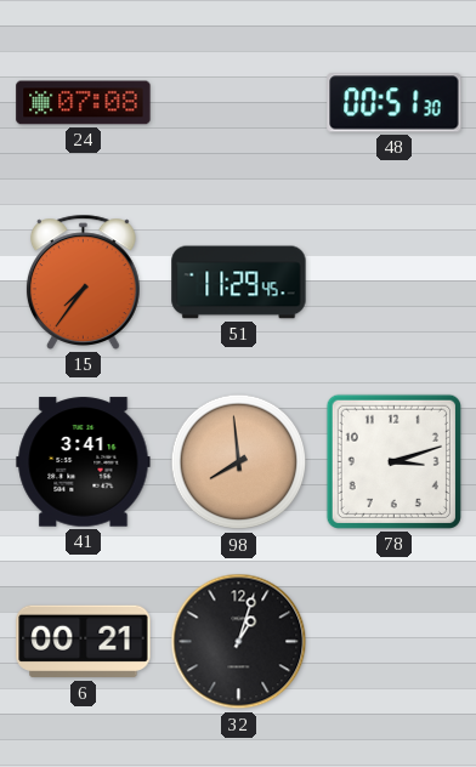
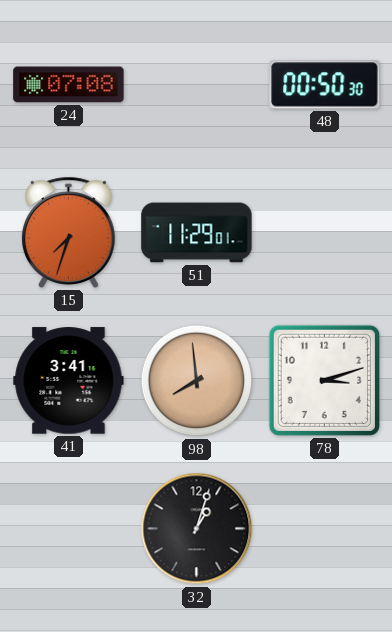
48: 00:51 -> 00:50 (325, 85)
15: 7:36 -> 7:33 (68, 232)
51: 11:29:45 -> 11:29:01 (197, 233)
6: 00:21 -> none (84, 642)
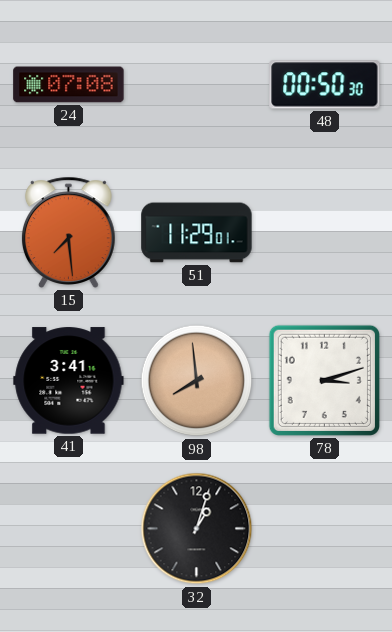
15: 7:33 -> 7:29 (68, 232)
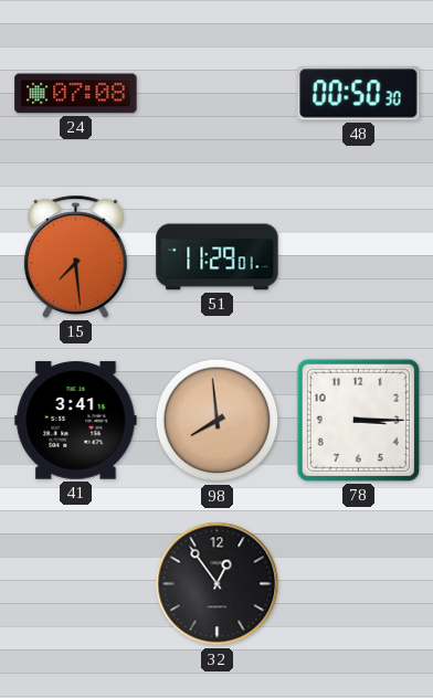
78: 3:12 -> 3:15 (358, 420)
32: 1:03 -> 12:54 (218, 584)
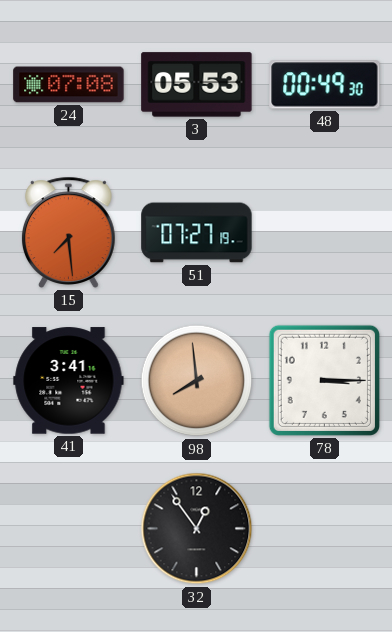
3: none -> 05:53 (197, 85)
48: 00:50 -> 00:49 (325, 85)
51: 11:29 -> 07:27 (197, 233)
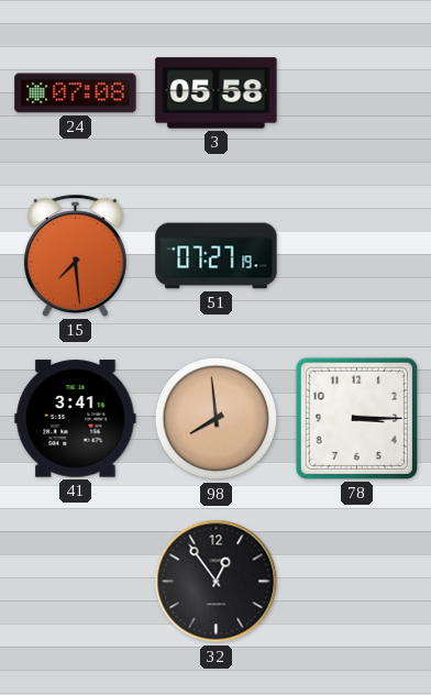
3: 05:53 -> 05:58 (217, 93)
48: 00:49 -> none (325, 85)
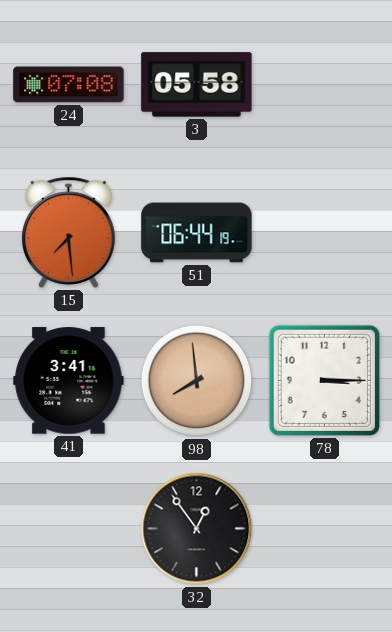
51: 07:27 -> 06:44 (197, 233)
